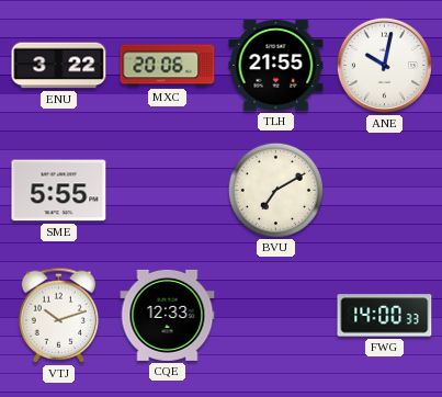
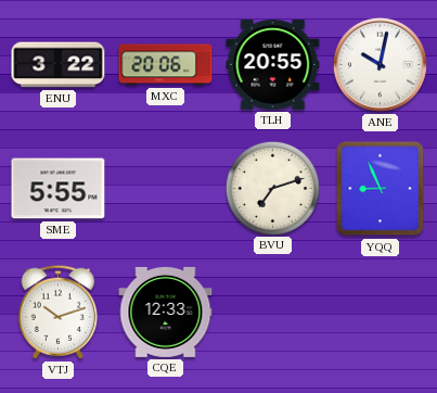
TLH: 21:55 -> 20:55 (273, 65)
BVU: 7:10 -> 7:12 (272, 188)
YQQ: none -> 8:56 (381, 189)
FWG: 14:00 -> none (385, 316)
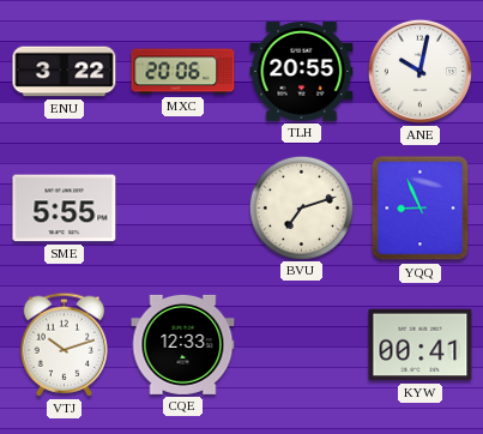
KYW: none -> 00:41 (421, 345)
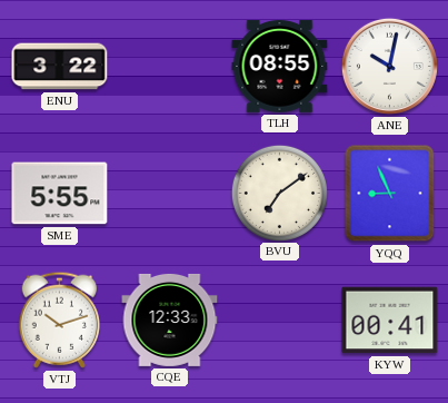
MXC: 20:06 -> none (183, 72)
TLH: 20:55 -> 08:55 (280, 67)
BVU: 7:12 -> 7:09 (279, 193)
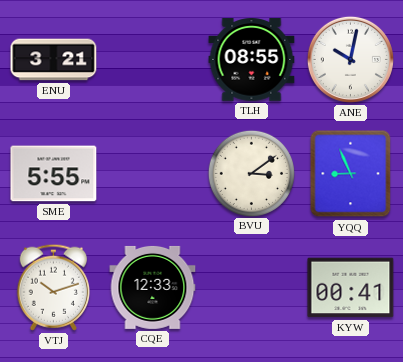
ENU: 3:22 -> 3:21 (54, 60)
BVU: 7:09 -> 3:09 (251, 173)
